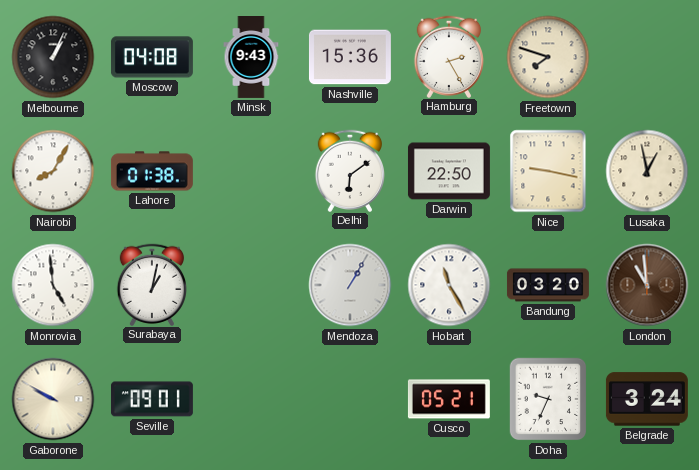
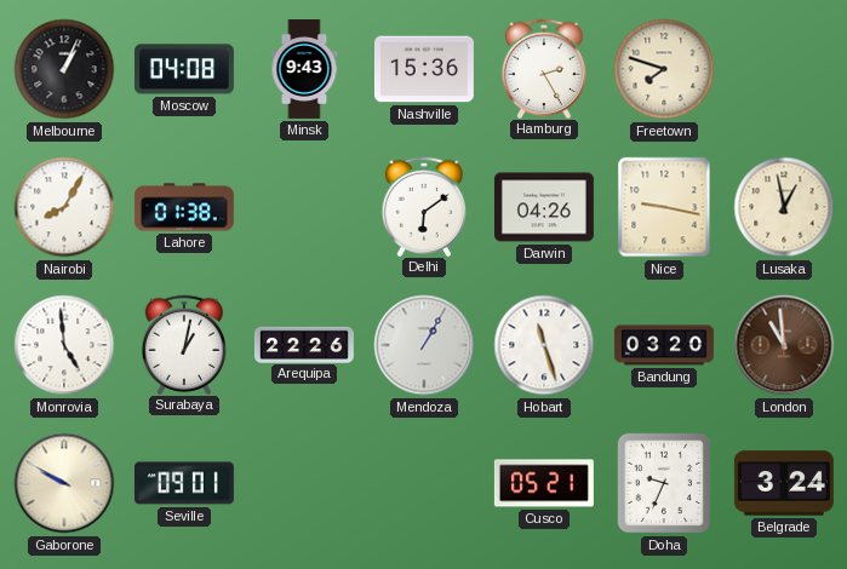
Darwin: 22:50 -> 04:26 (544, 207)
Arequipa: none -> 22:26 (304, 344)
Hobart: 11:25 -> 11:27 (544, 345)
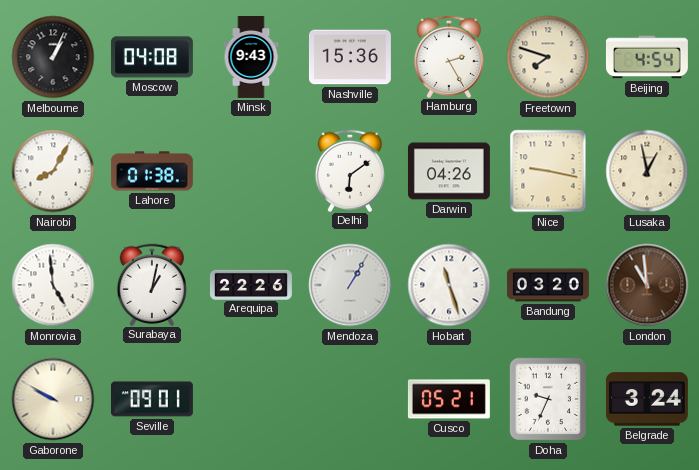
Beijing: none -> 4:54 (647, 57)
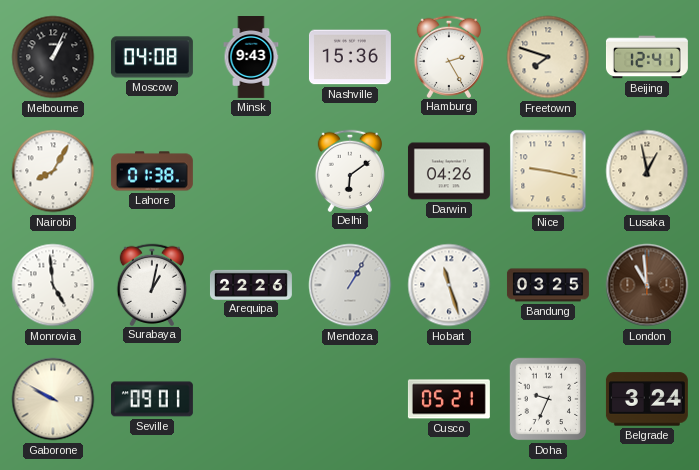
Beijing: 4:54 -> 12:41 (647, 57)
Bandung: 03:20 -> 03:25 (548, 285)
